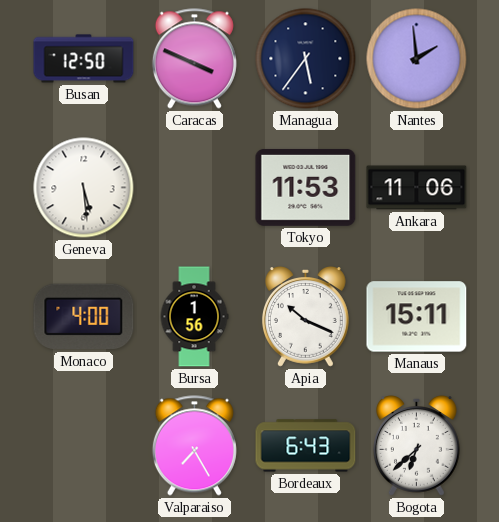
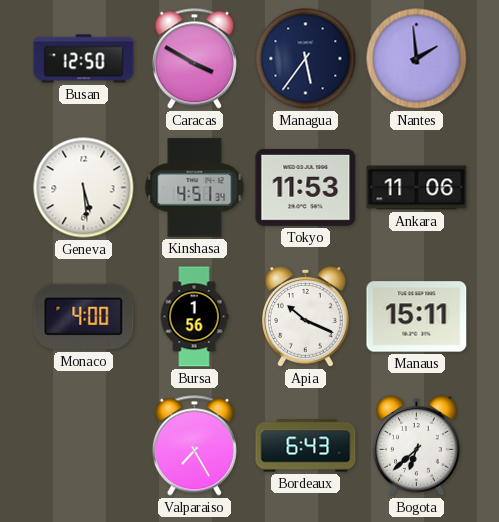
Caracas: 3:49 -> 3:50 (194, 59)
Kinshasa: none -> 4:51 (195, 188)
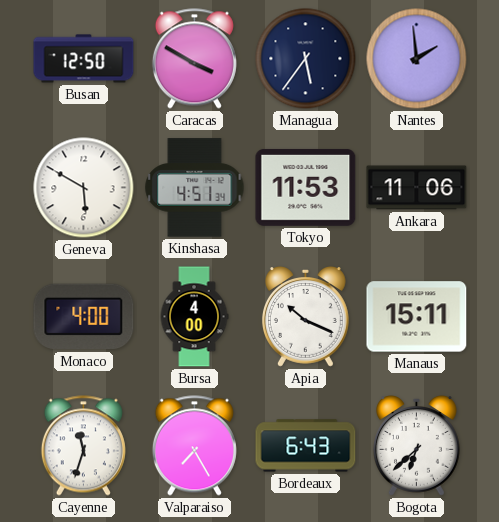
Geneva: 5:29 -> 5:50 (84, 188)
Bursa: 1:56 -> 4:00 (194, 317)
Cayenne: none -> 11:33 (83, 446)
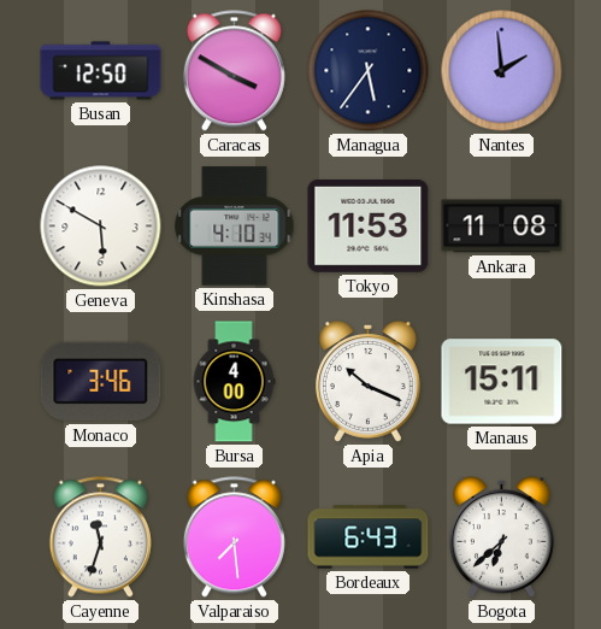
Kinshasa: 4:51 -> 4:10 (235, 227)
Ankara: 11:06 -> 11:08 (502, 227)
Monaco: 4:00 -> 3:46 (101, 382)
Valparaiso: 7:25 -> 7:29 (234, 537)
